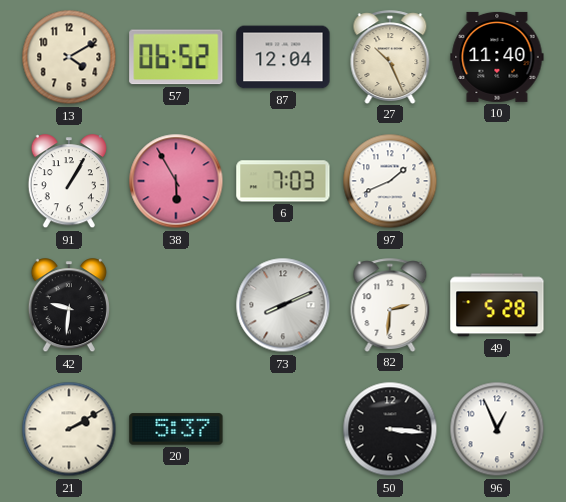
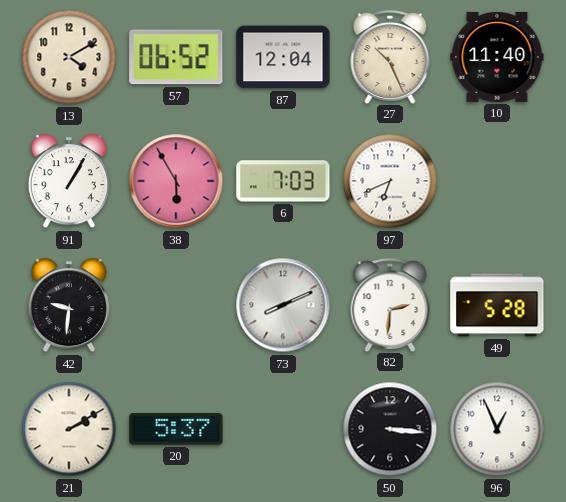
97: 1:41 -> 6:41 (390, 181)
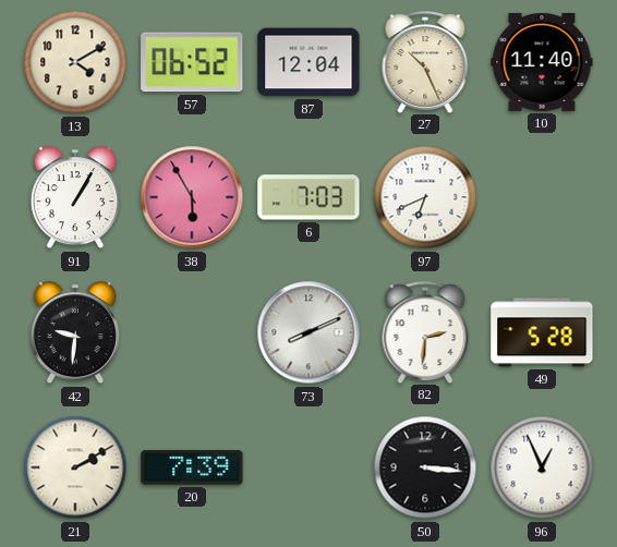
20: 5:37 -> 7:39 (192, 467)
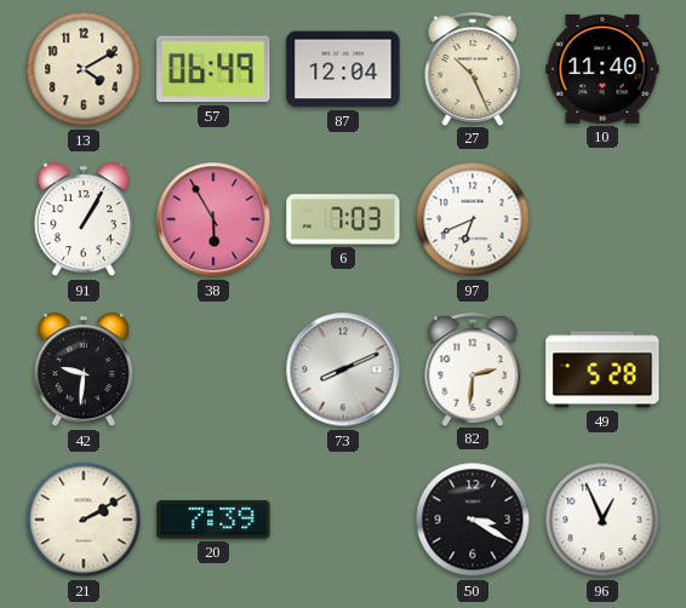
57: 06:52 -> 06:49 (213, 69)
50: 3:16 -> 3:20 (473, 520)
